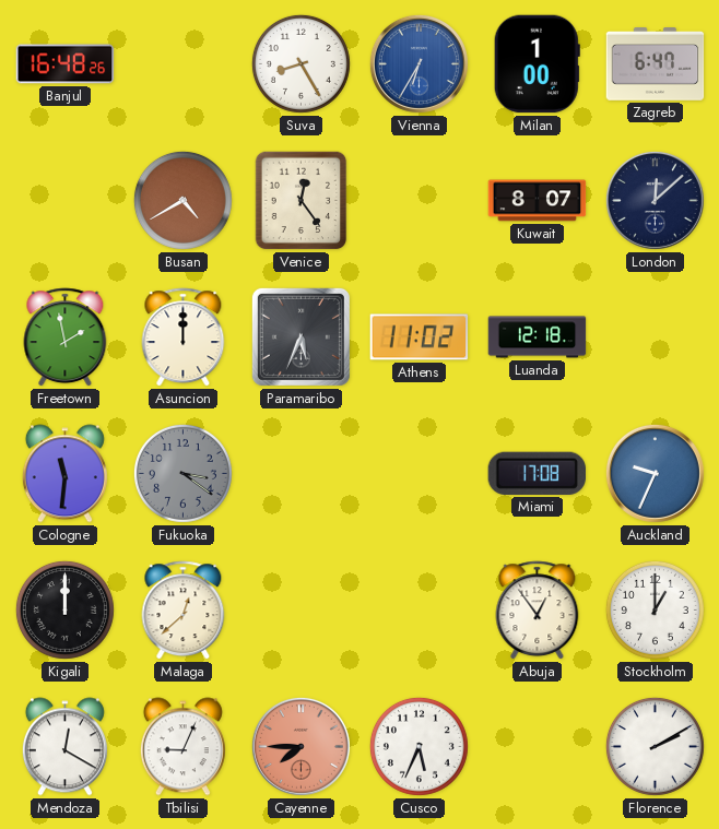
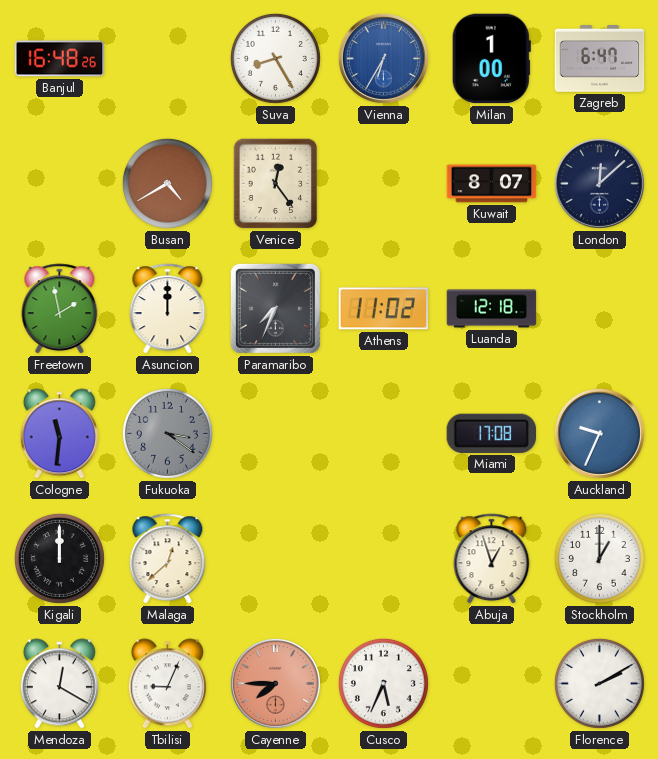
Paramaribo: 5:34 -> 7:34 (275, 308)
Abuja: 12:54 -> 12:57 (492, 559)
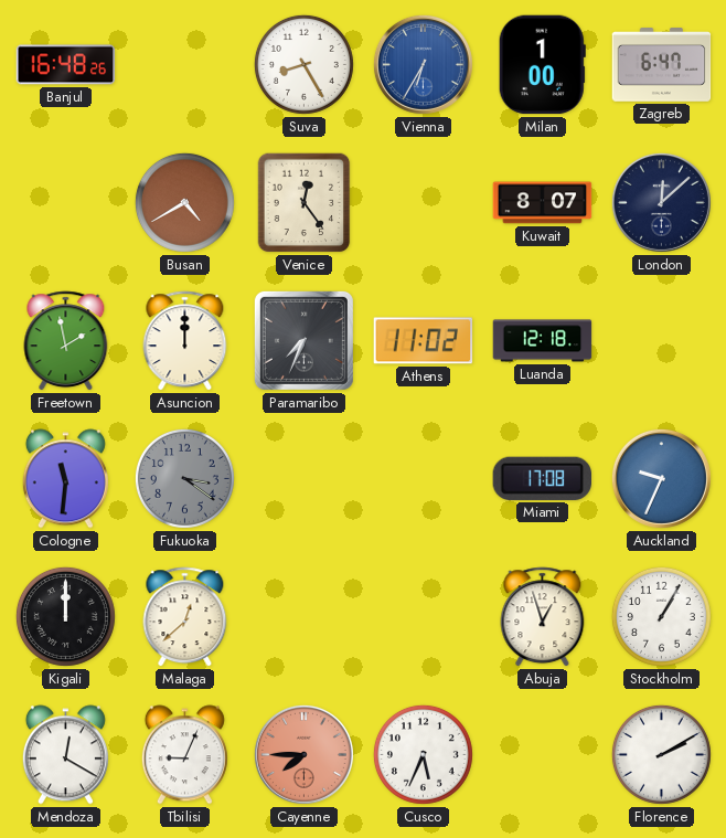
Stockholm: 1:00 -> 1:05 (661, 616)
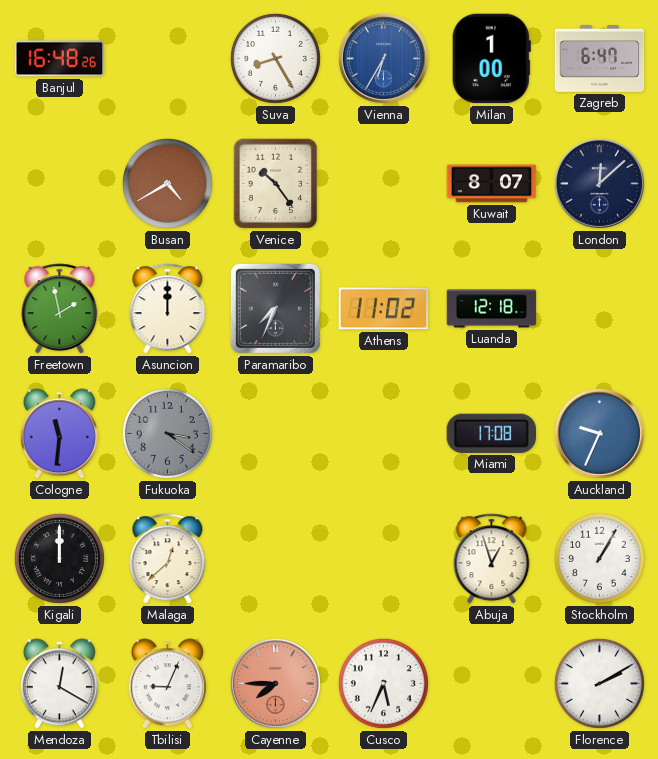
Venice: 12:24 -> 10:24 (276, 184)
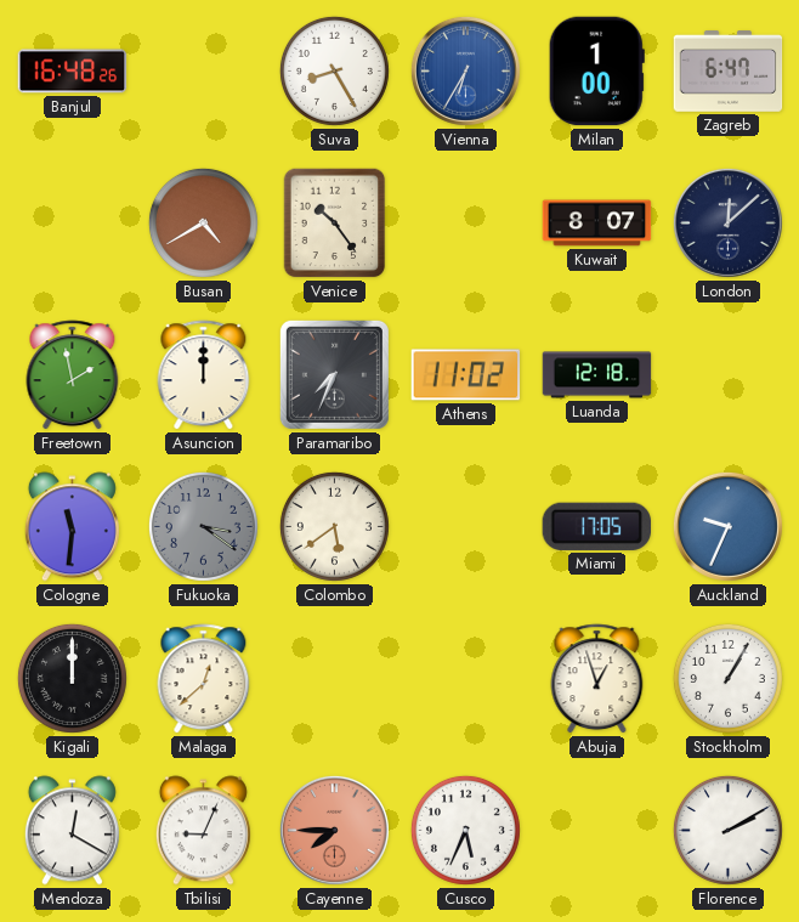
Colombo: none -> 5:39 (334, 526)
Miami: 17:08 -> 17:05 (596, 526)
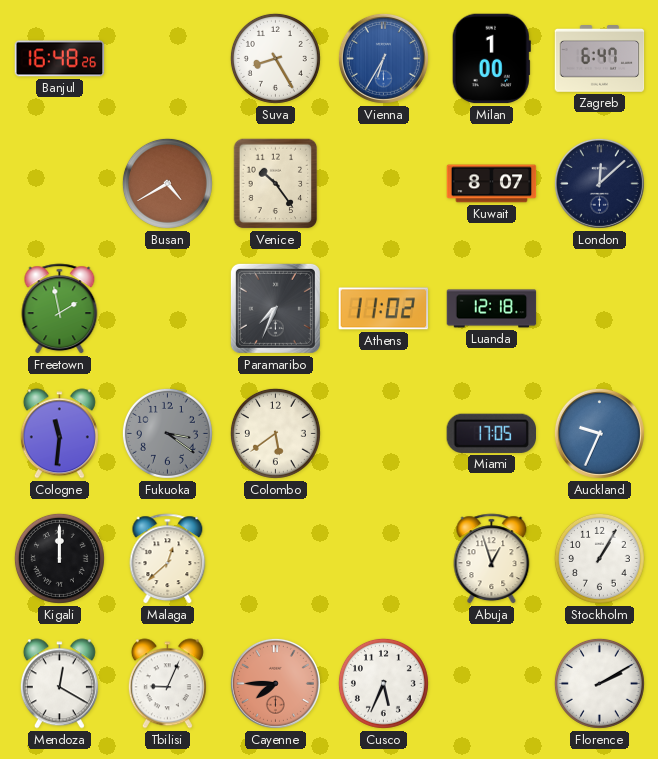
Asuncion: 12:00 -> none (204, 375)
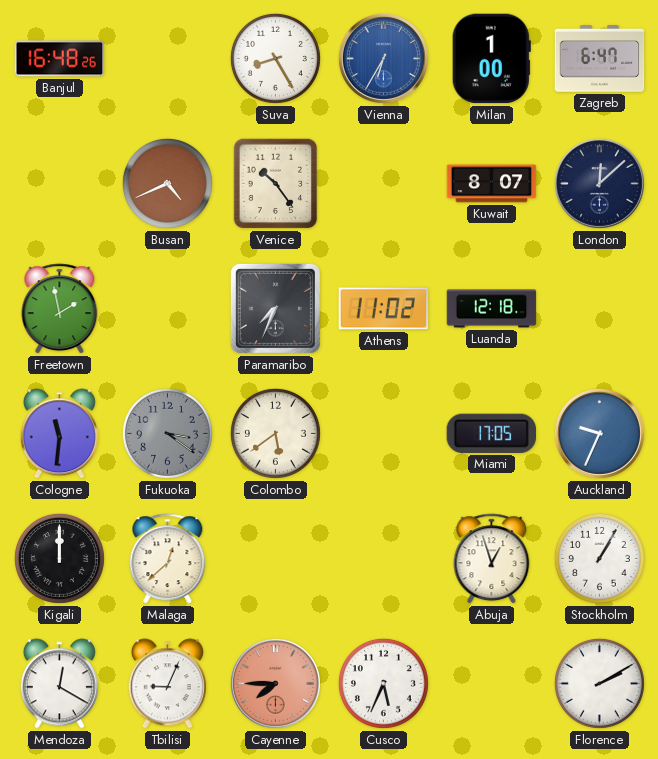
Busan: 4:40 -> 4:41 (167, 183)
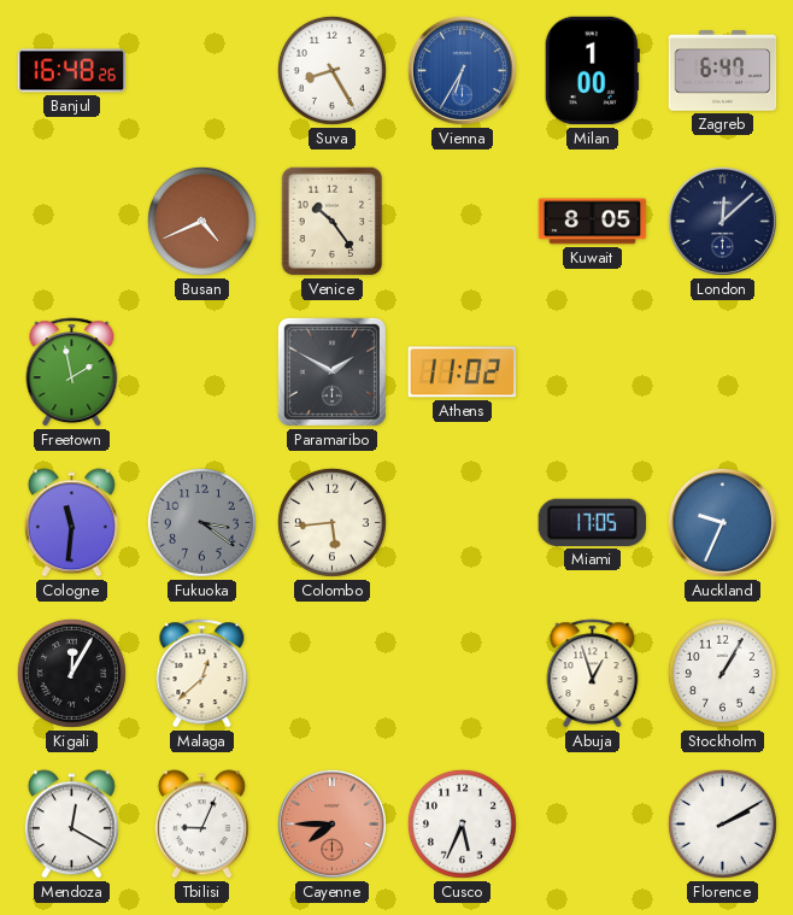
Kuwait: 8:07 -> 8:05 (593, 222)
Paramaribo: 7:34 -> 1:50 (331, 371)
Luanda: 12:18 -> none (492, 309)
Colombo: 5:39 -> 5:44 (331, 522)
Kigali: 12:00 -> 12:05 (71, 673)
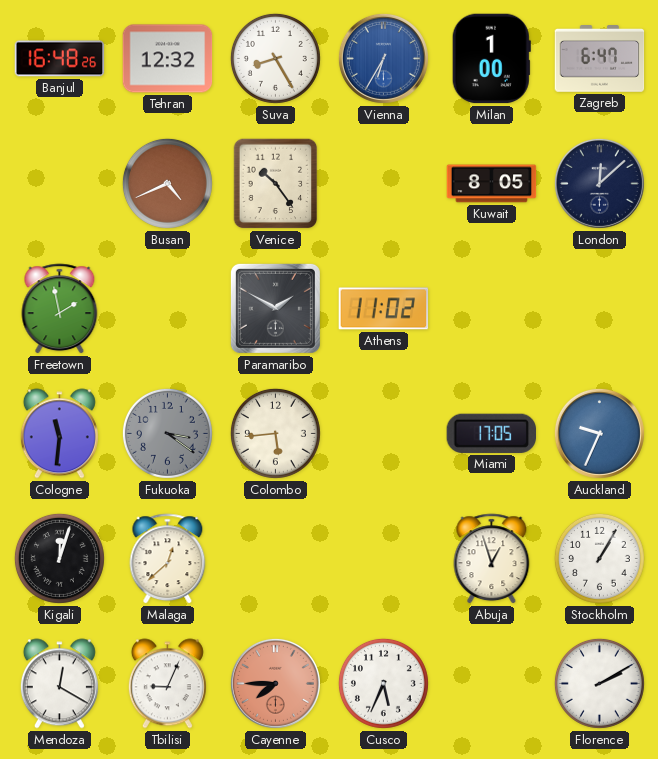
Tehran: none -> 12:32 (168, 59)
Kigali: 12:05 -> 12:03 (59, 558)
